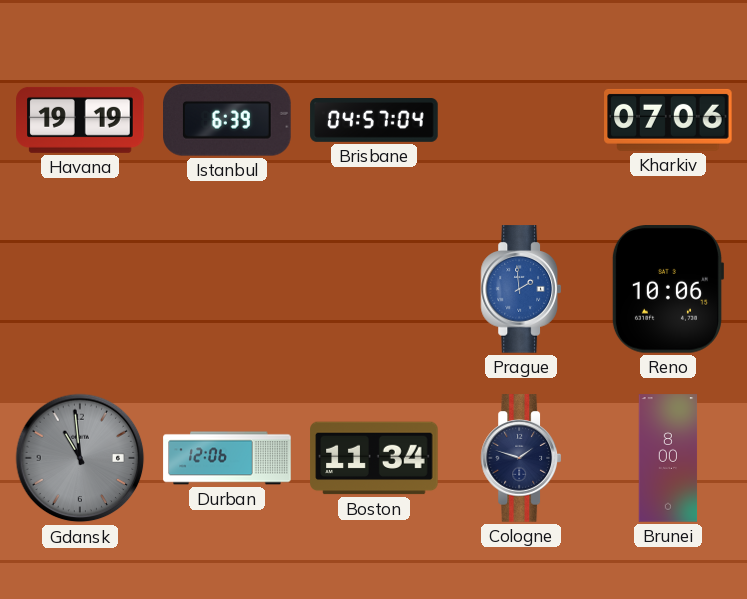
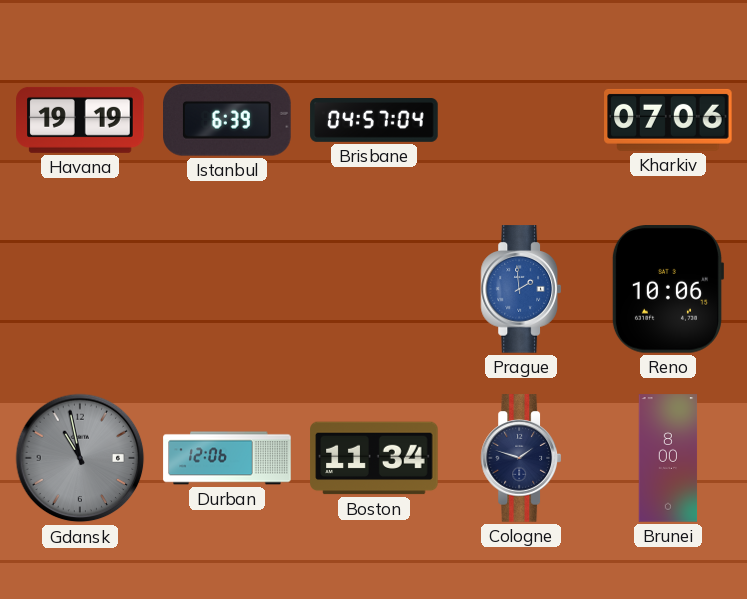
Gdansk: 10:59 -> 10:58 (80, 458)
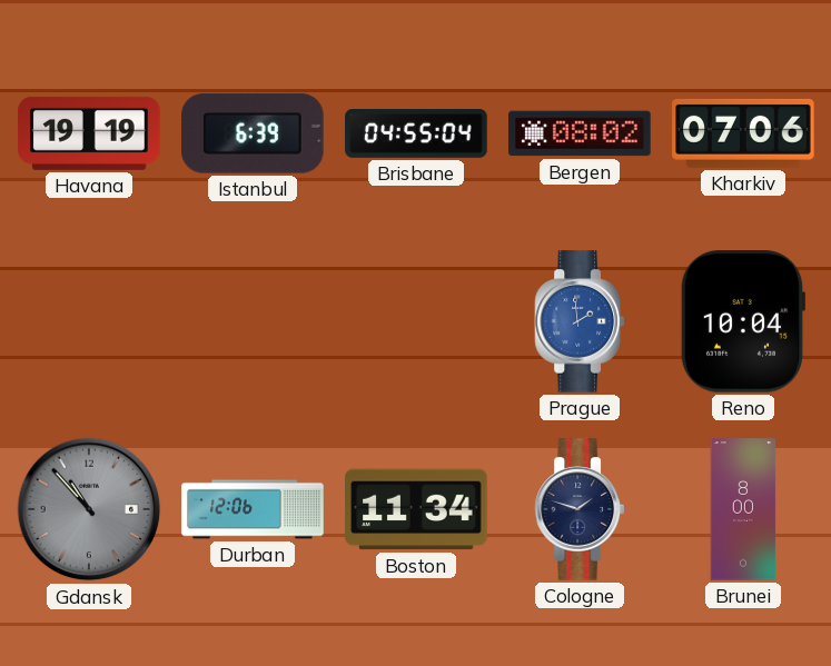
Brisbane: 04:57 -> 04:55 (416, 135)
Bergen: none -> 08:02 (580, 133)
Reno: 10:06 -> 10:04 (742, 322)
Gdansk: 10:58 -> 10:53 (89, 509)
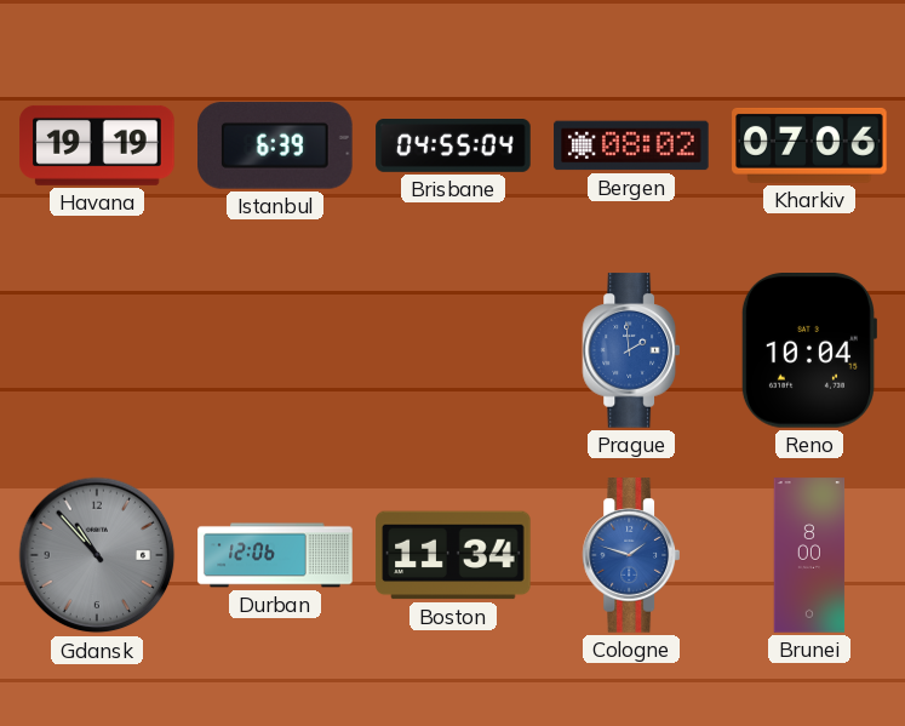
Cologne dial: navy -> blue (630, 555)
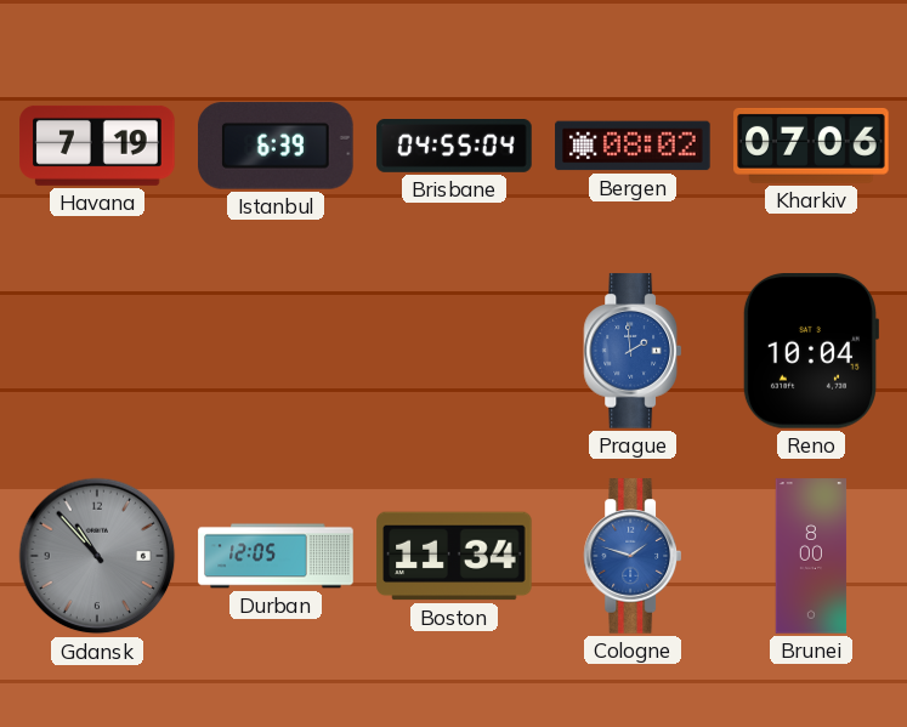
Havana: 19:19 -> 7:19 (97, 146)
Durban: 12:06 -> 12:05 (276, 556)
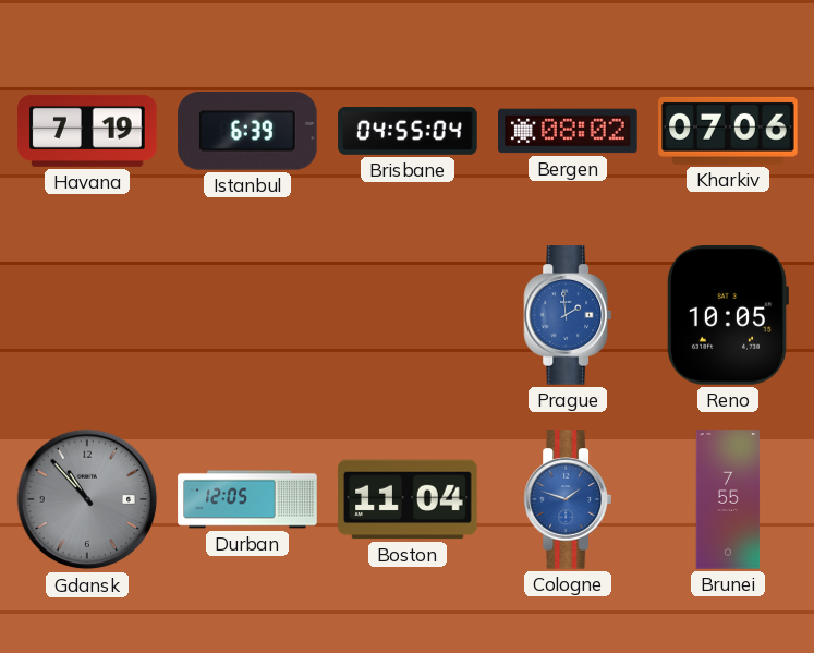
Reno: 10:04 -> 10:05 (727, 316)
Boston: 11:34 -> 11:04 (408, 499)
Brunei: 8:00 -> 7:55 (728, 499)
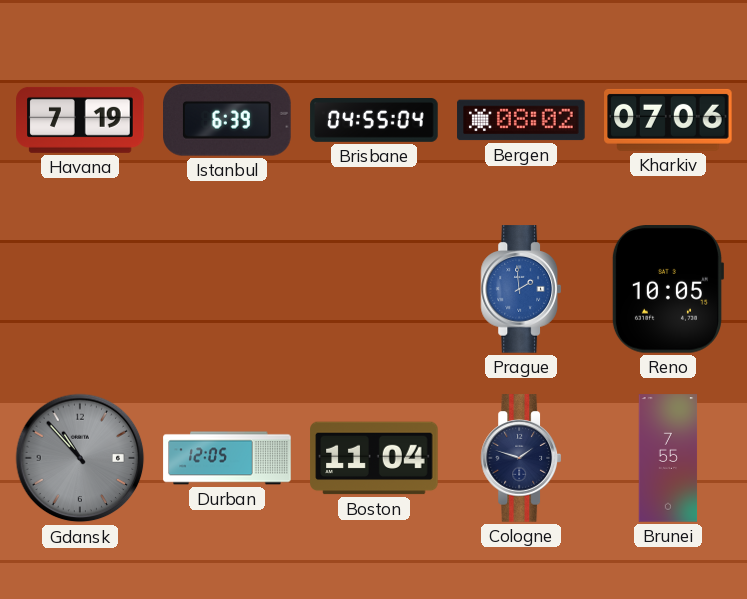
Cologne dial: blue -> navy (520, 458)
